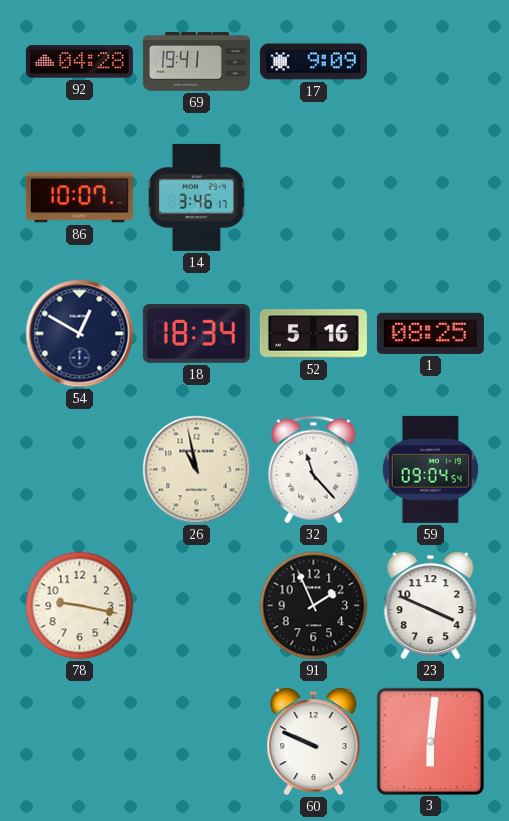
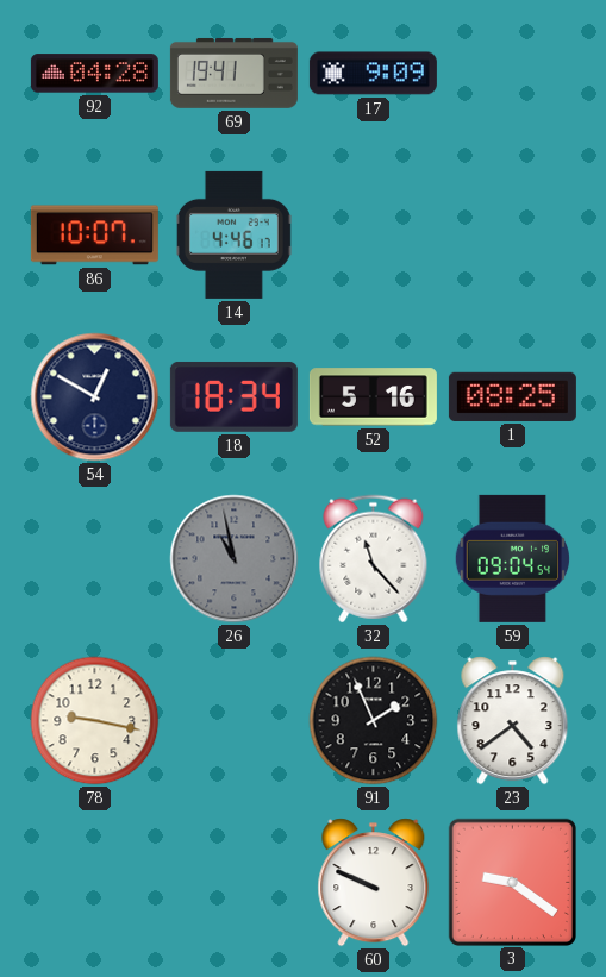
14: 3:46 -> 4:46 (233, 234)
26 dial: cream -> grey (235, 559)
23: 3:49 -> 4:39 (513, 721)
3: 6:01 -> 9:21 (512, 882)
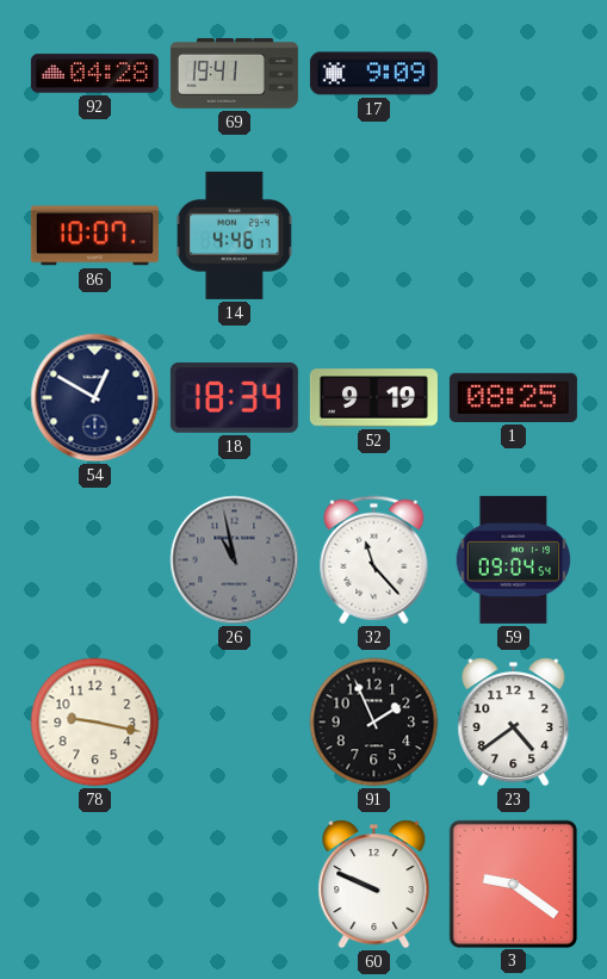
52: 5:16 -> 9:19 (373, 398)
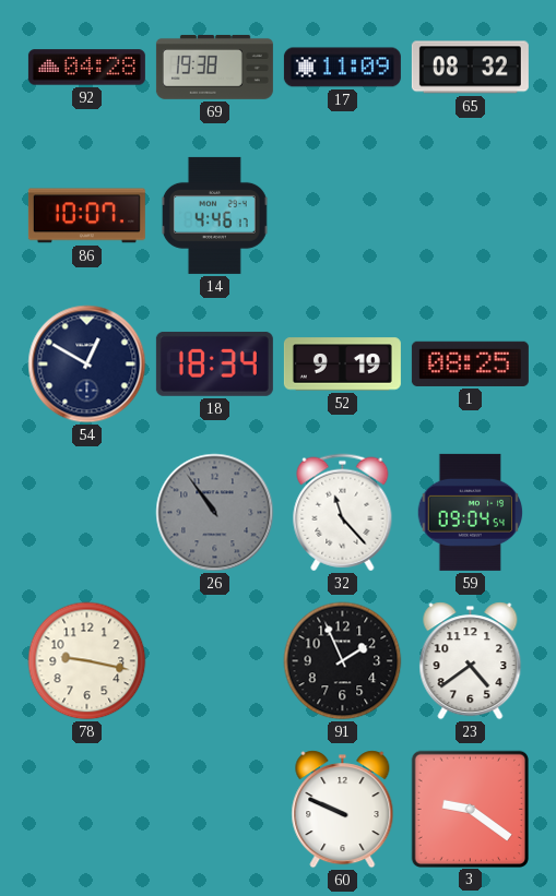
69: 19:41 -> 19:38 (214, 67)
17: 9:09 -> 11:09 (342, 68)
65: none -> 08:32 (470, 68)
26: 10:58 -> 10:54 (215, 513)
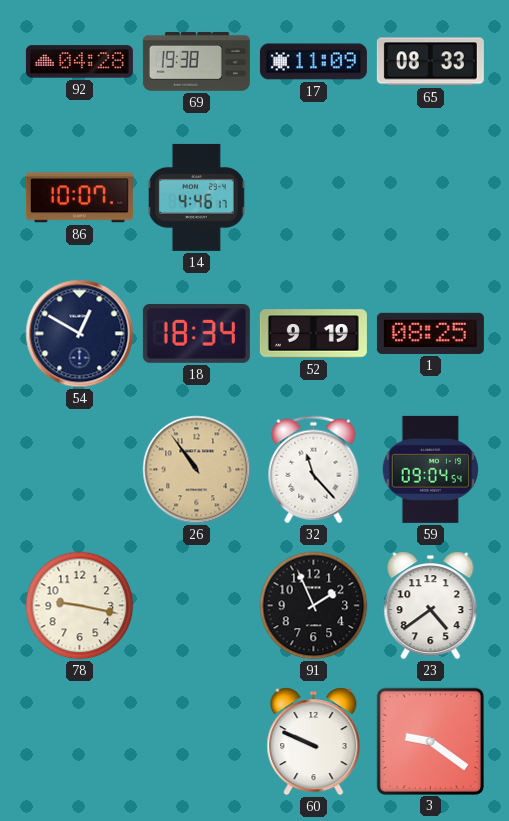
65: 08:32 -> 08:33 (430, 62)
26 dial: grey -> champagne (197, 470)
